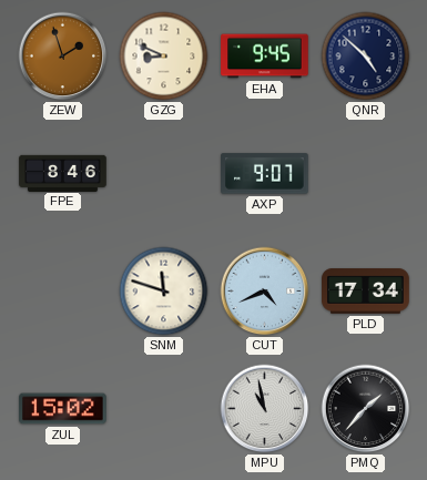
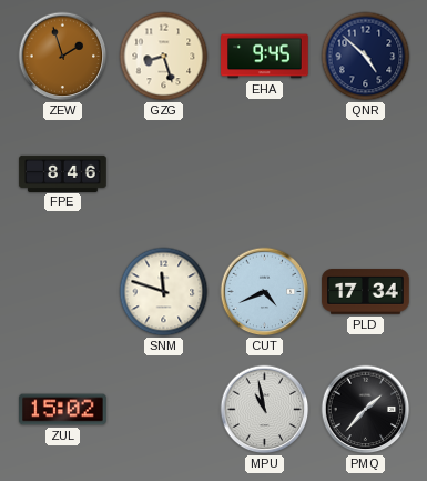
GZG: 8:49 -> 8:27 (164, 57)
AXP: 9:07 -> none (265, 174)
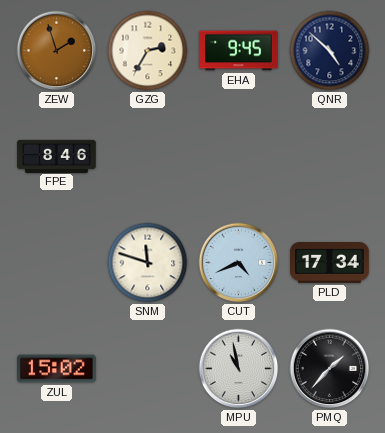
GZG: 8:27 -> 2:35 (148, 51)
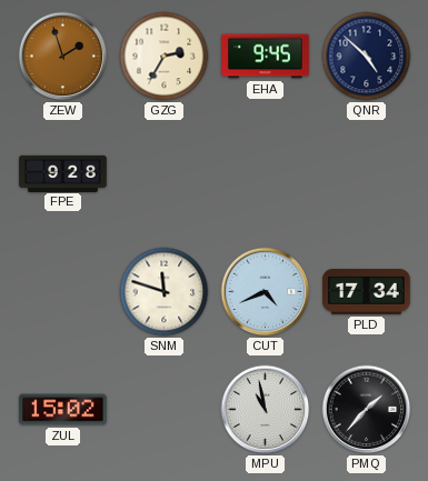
FPE: 8:46 -> 9:28 (63, 173)
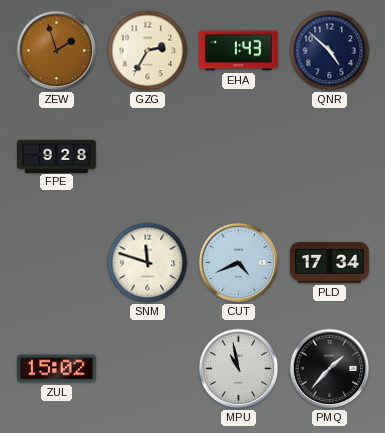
EHA: 9:45 -> 1:43 (239, 51)
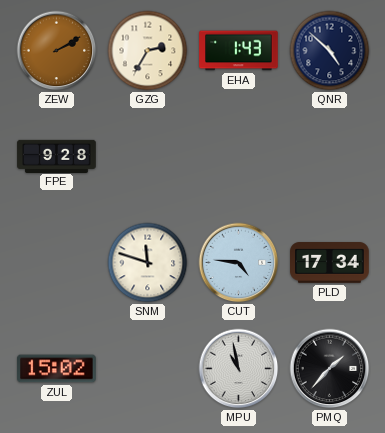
ZEW: 1:57 -> 2:10 (57, 51)
CUT: 4:41 -> 4:46 (239, 263)
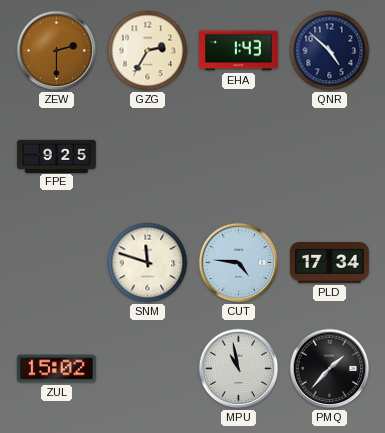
ZEW: 2:10 -> 2:30 (57, 51)
FPE: 9:28 -> 9:25 (57, 156)
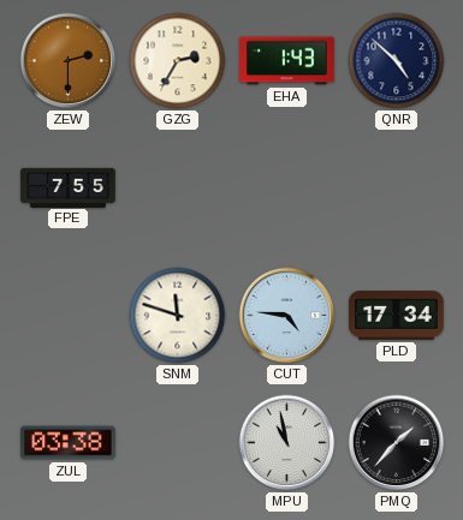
FPE: 9:25 -> 7:55 (69, 187)
ZUL: 15:02 -> 03:38 (69, 443)
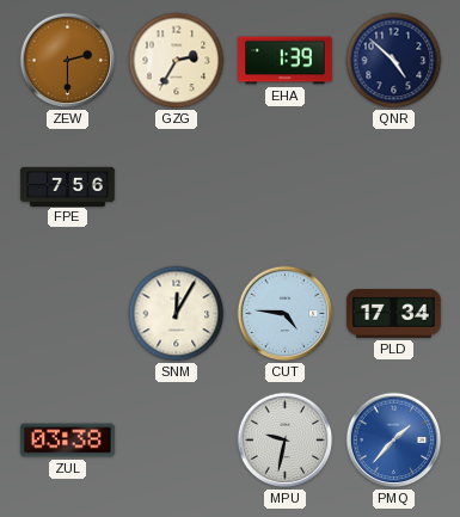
EHA: 1:43 -> 1:39 (286, 61)
FPE: 7:55 -> 7:56 (68, 186)
SNM: 11:48 -> 12:05 (177, 314)
MPU: 10:58 -> 9:32 (286, 441)
PMQ dial: black -> blue (394, 441)
